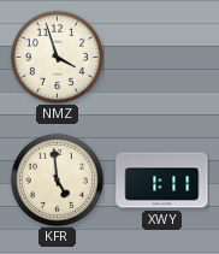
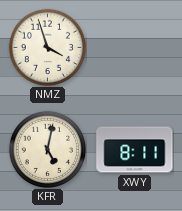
KFR: 4:59 -> 5:02 (47, 149)
XWY: 1:11 -> 8:11 (135, 150)
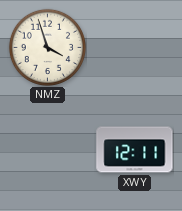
KFR: 5:02 -> none (47, 149)
XWY: 8:11 -> 12:11 (135, 150)
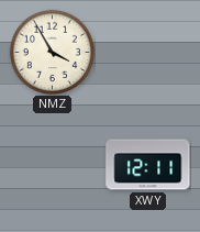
NMZ: 3:57 -> 3:55 (52, 52)
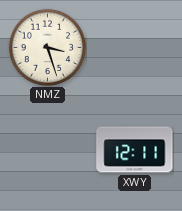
NMZ: 3:55 -> 3:27 (47, 47)
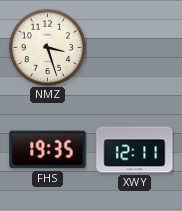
FHS: none -> 19:35 (48, 150)
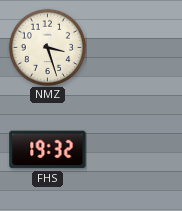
FHS: 19:35 -> 19:32 (48, 150)
XWY: 12:11 -> none (135, 150)
